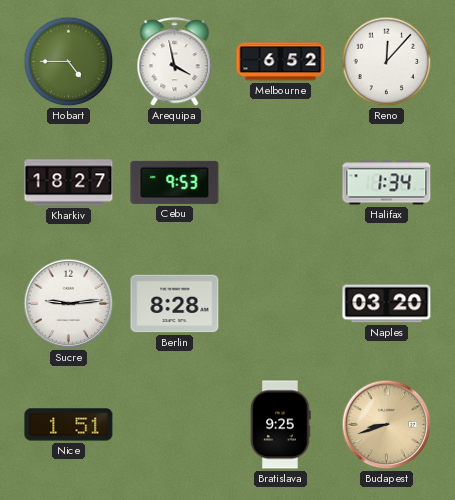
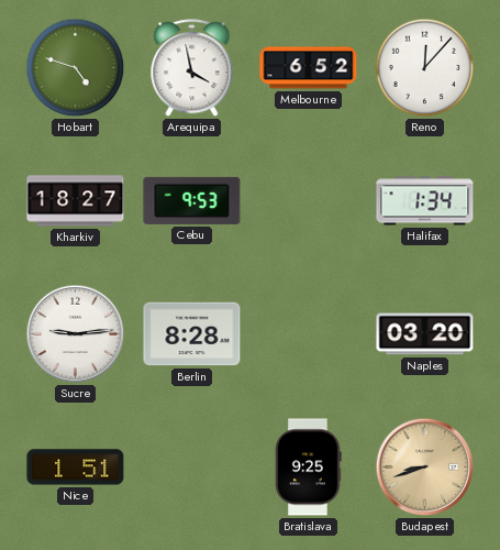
Hobart: 4:45 -> 4:48 (76, 68)
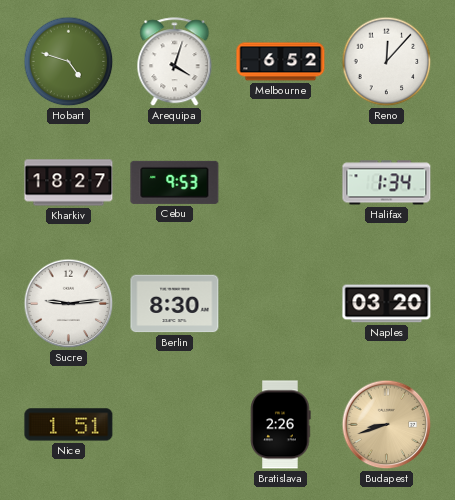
Arequipa: 3:58 -> 4:03 (175, 62)
Berlin: 8:28 -> 8:30 (175, 304)
Bratislava: 9:25 -> 2:26 (280, 425)
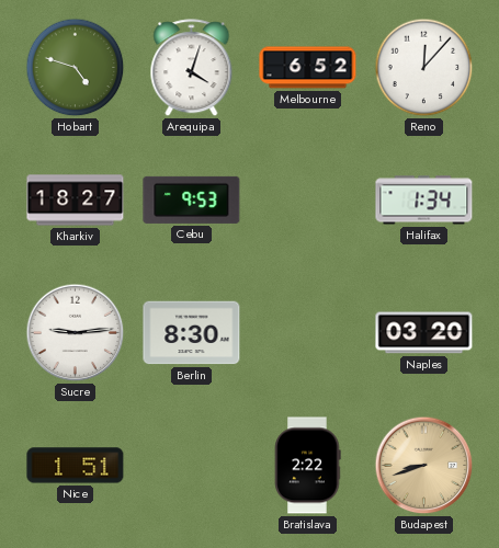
Bratislava: 2:26 -> 2:22 (307, 466)
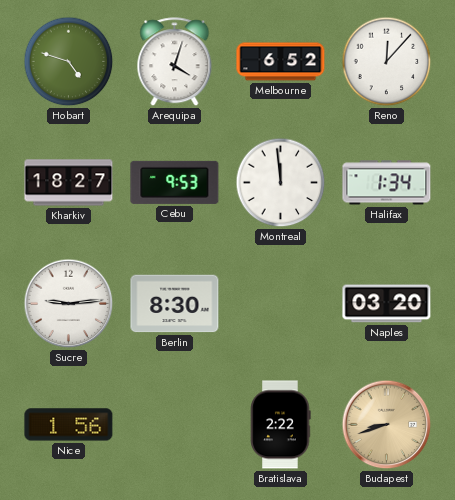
Montreal: none -> 11:59 (281, 183)
Nice: 1:51 -> 1:56 (69, 425)
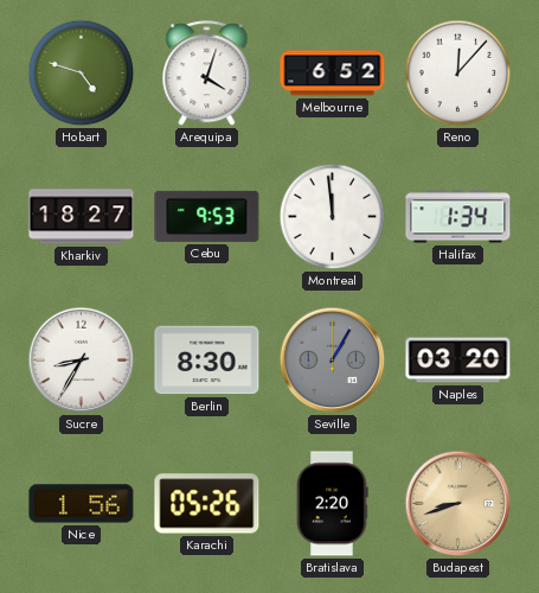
Sucre: 9:14 -> 8:35 (82, 361)
Seville: none -> 1:05 (333, 361)
Karachi: none -> 05:26 (207, 504)
Bratislava: 2:22 -> 2:20 (332, 504)
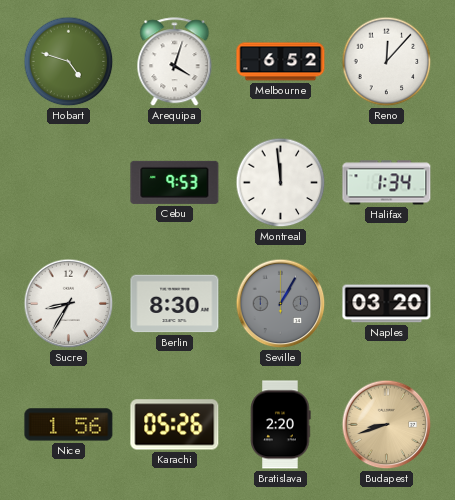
Kharkiv: 18:27 -> none (82, 217)
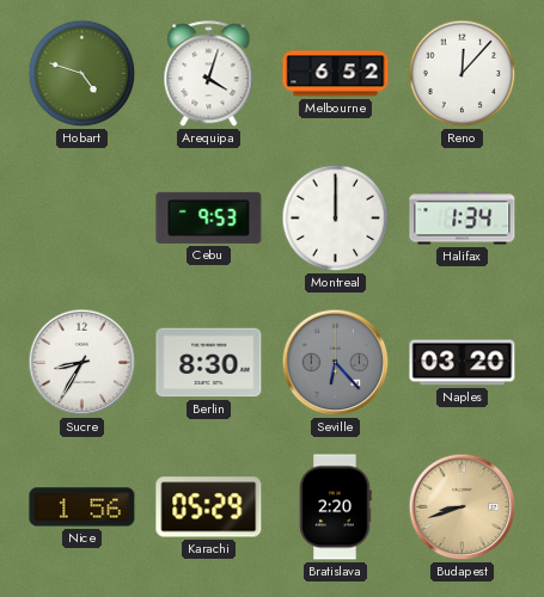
Montreal: 11:59 -> 12:00 (336, 219)
Seville: 1:05 -> 6:23 (336, 363)
Karachi: 05:26 -> 05:29 (209, 507)
